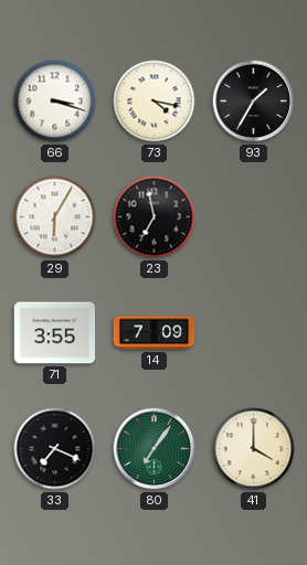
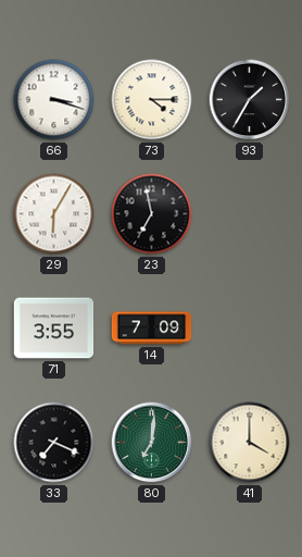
73: 4:17 -> 4:15 (152, 100)
80: 7:06 -> 7:01 (152, 443)
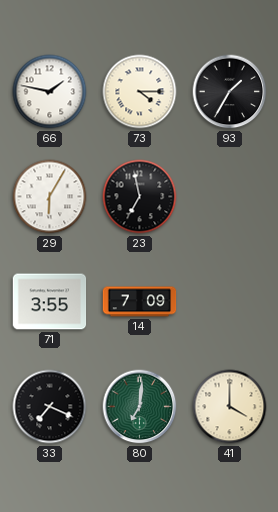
66: 3:18 -> 1:47 (50, 92)
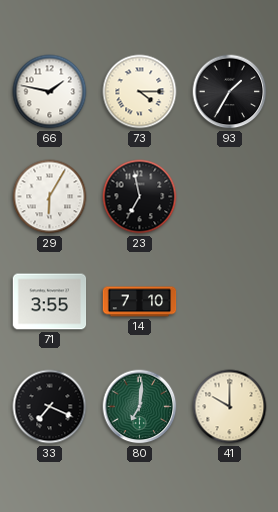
14: 7:09 -> 7:10 (140, 302)
41: 4:00 -> 10:00 (230, 407)
